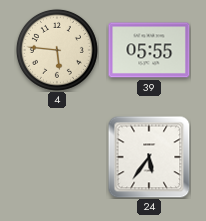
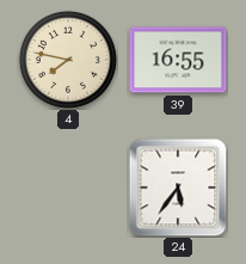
4: 5:46 -> 7:47 (68, 60)
39: 05:55 -> 16:55 (178, 60)
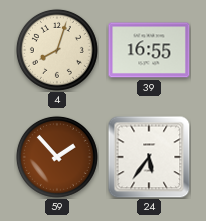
4: 7:47 -> 8:03 (57, 50)
59: none -> 1:53 (57, 157)
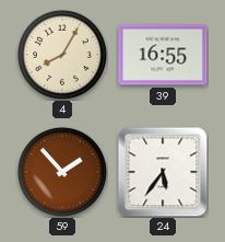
4: 8:03 -> 8:05 (62, 55)
